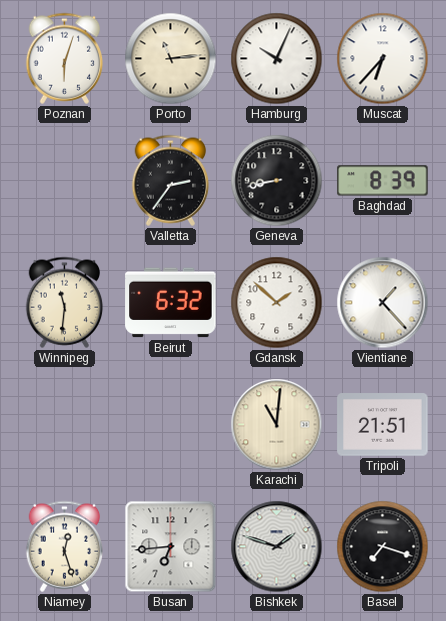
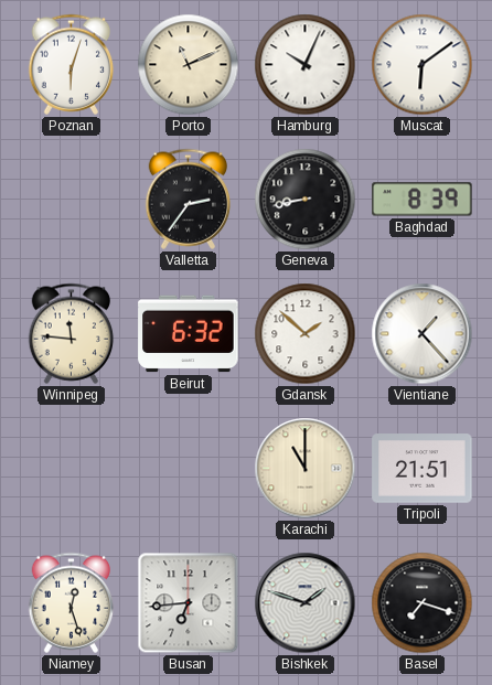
Porto: 11:14 -> 11:11 (189, 65)
Muscat: 6:37 -> 6:09 (423, 65)
Winnipeg: 11:31 -> 11:46 (72, 333)
Karachi: 11:01 -> 11:00 (306, 469)
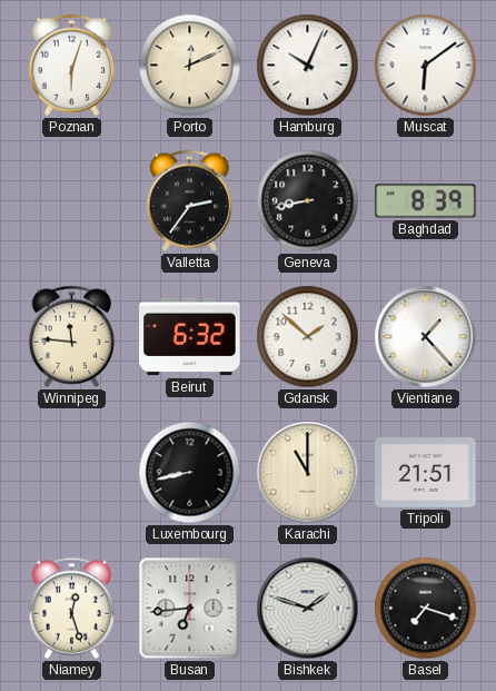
Porto: 11:11 -> 12:11 (190, 66)
Luxembourg: none -> 8:43 (190, 473)
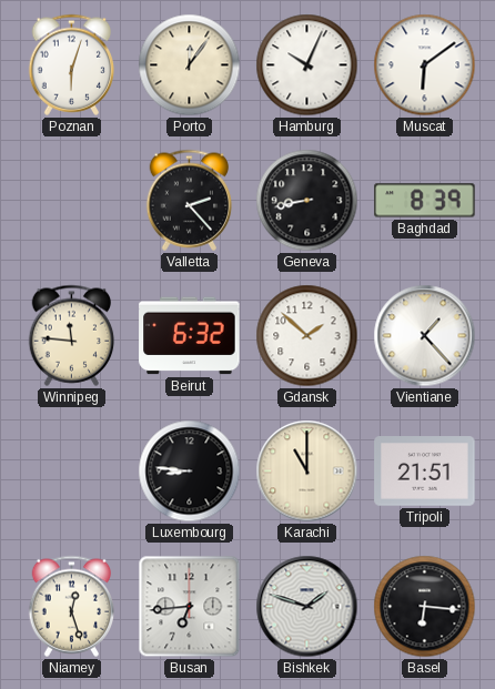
Porto: 12:11 -> 12:06 (190, 65)
Valletta: 2:36 -> 2:23 (190, 200)
Luxembourg: 8:43 -> 8:46 (190, 472)
Basel: 7:18 -> 6:16 (425, 607)
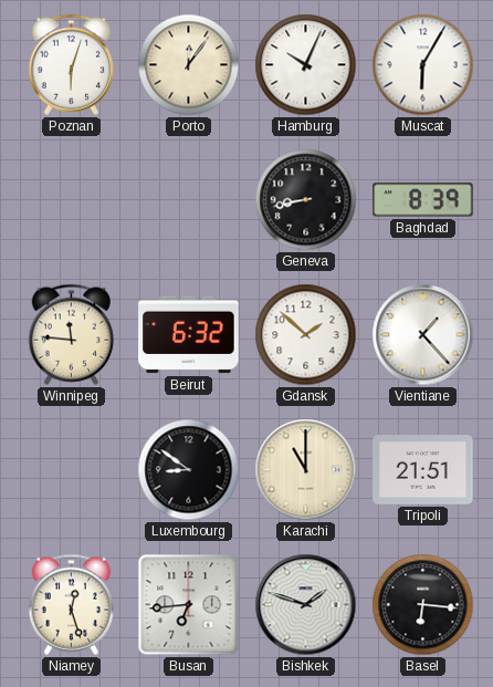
Muscat: 6:09 -> 6:05 (423, 65)
Valletta: 2:23 -> none (190, 200)
Luxembourg: 8:46 -> 8:51 (189, 470)
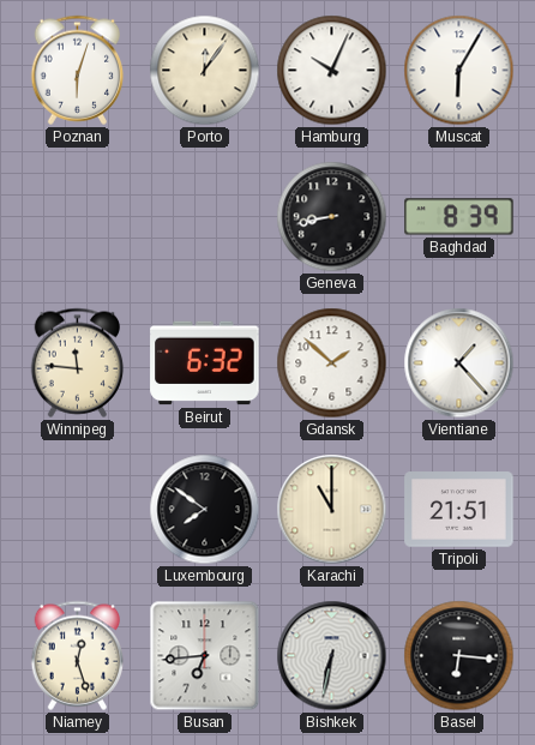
Luxembourg: 8:51 -> 7:51 (205, 510)
Bishkek: 1:48 -> 6:32 (332, 656)
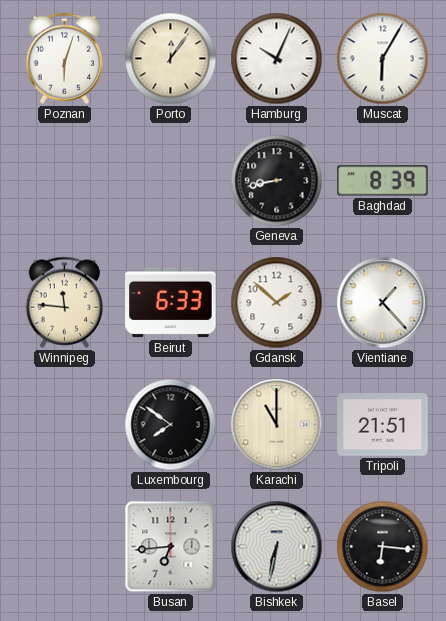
Beirut: 6:32 -> 6:33 (171, 303)
Niamey: 12:27 -> none (78, 655)
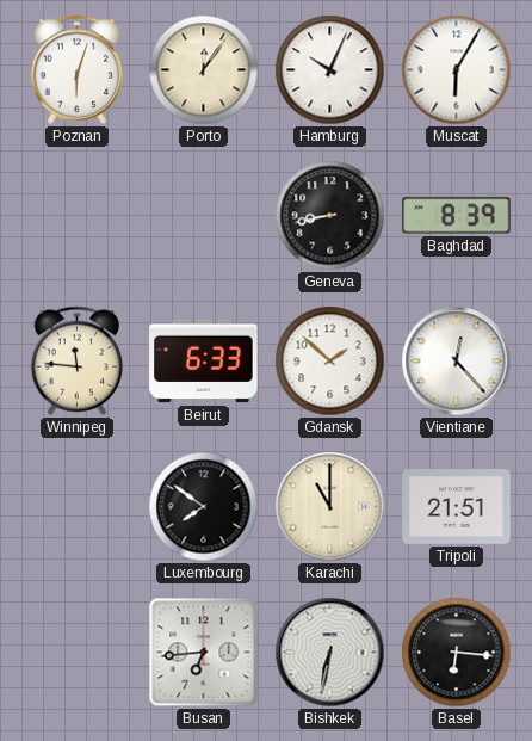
Vientiane: 1:23 -> 12:23 (457, 362)
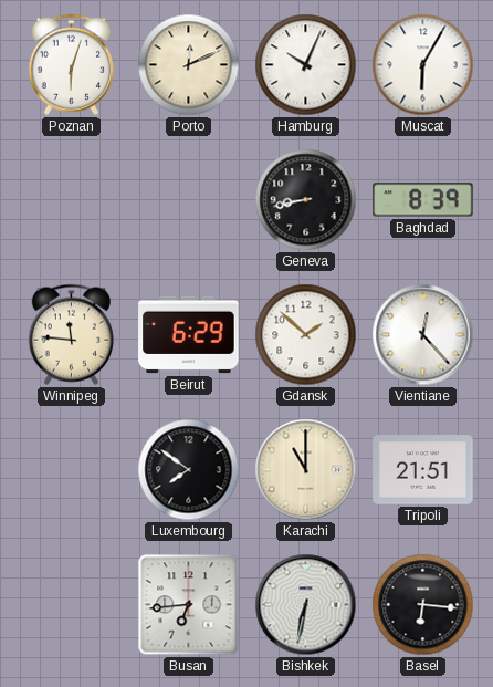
Porto: 12:06 -> 12:11 (189, 65)
Beirut: 6:33 -> 6:29 (189, 335)
